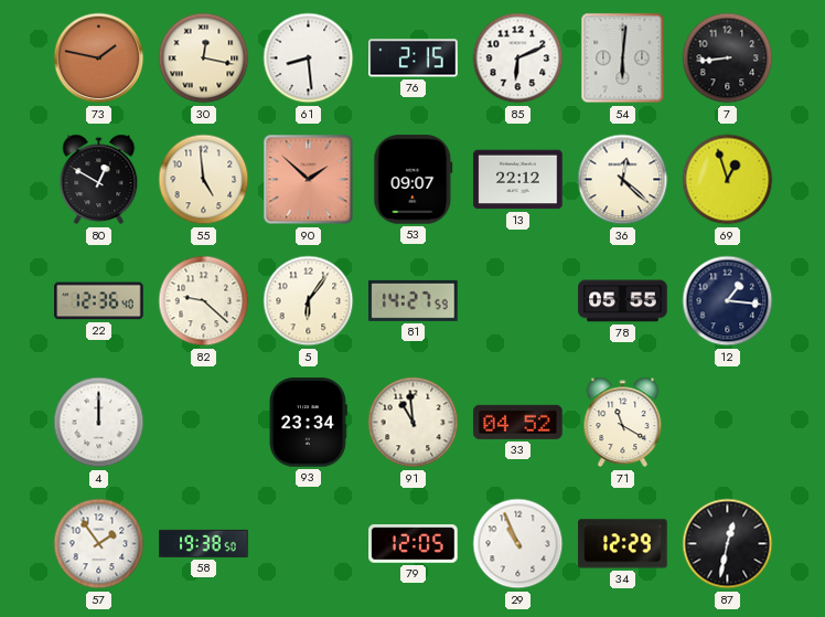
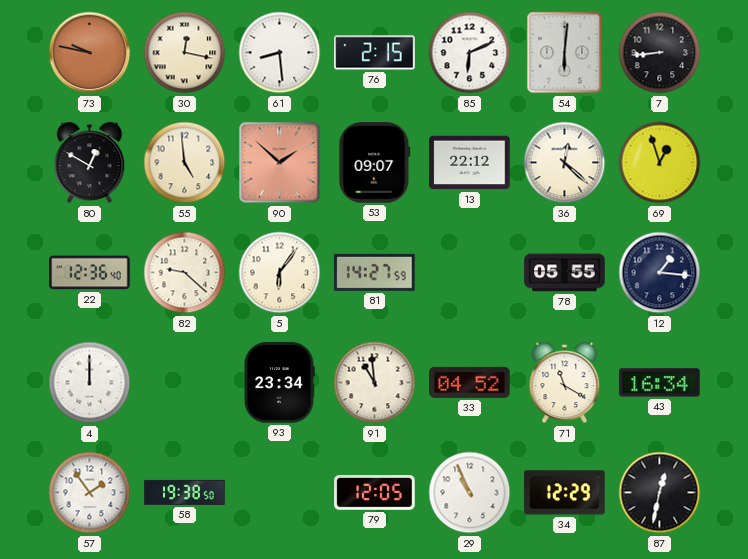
73: 1:47 -> 9:47 (90, 53)
43: none -> 16:34 (660, 383)
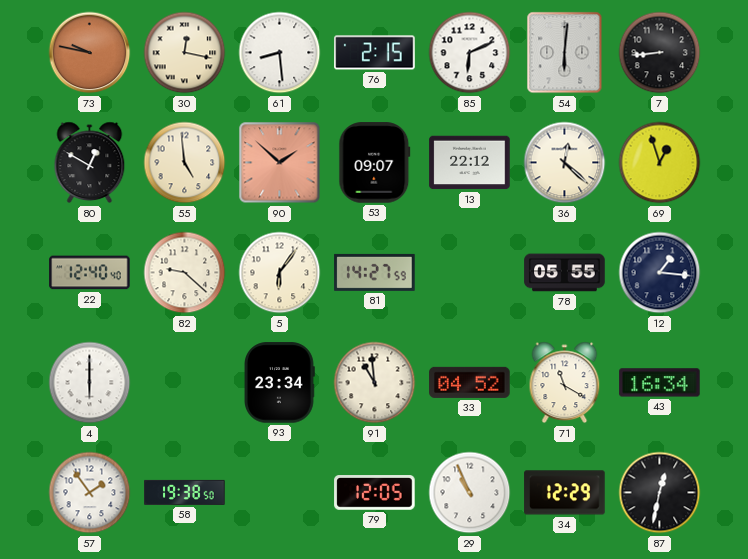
22: 12:36 -> 12:40 (90, 273)
4: 12:00 -> 6:00 (90, 383)
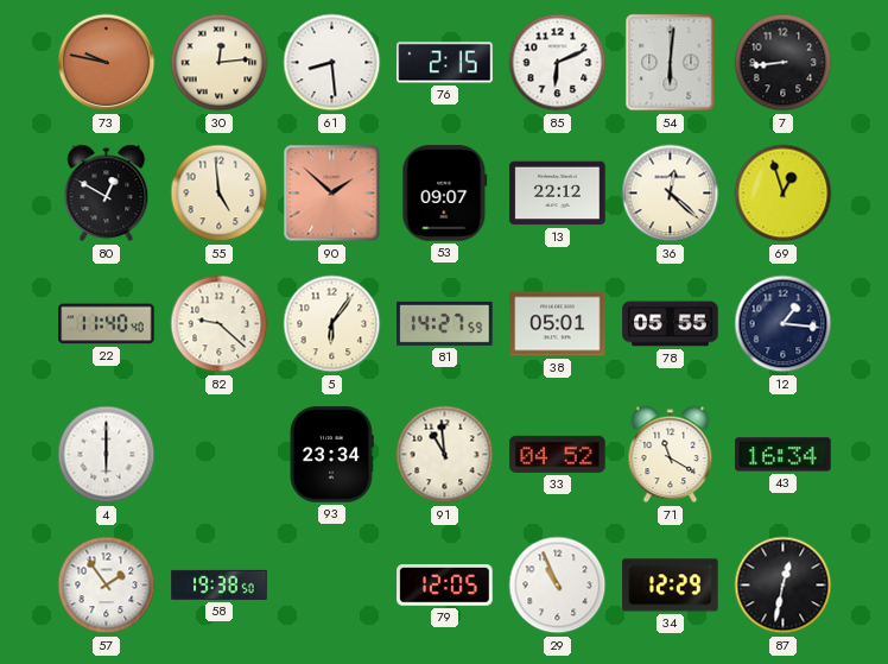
30: 12:17 -> 12:14 (220, 63)
22: 12:40 -> 11:40 (107, 324)
38: none -> 05:01 (558, 324)
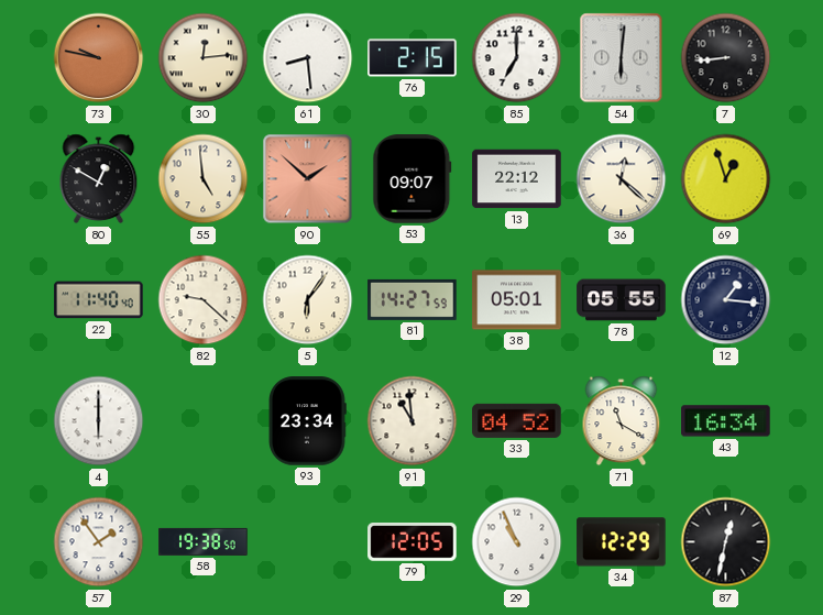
85: 6:11 -> 7:00 (517, 58)
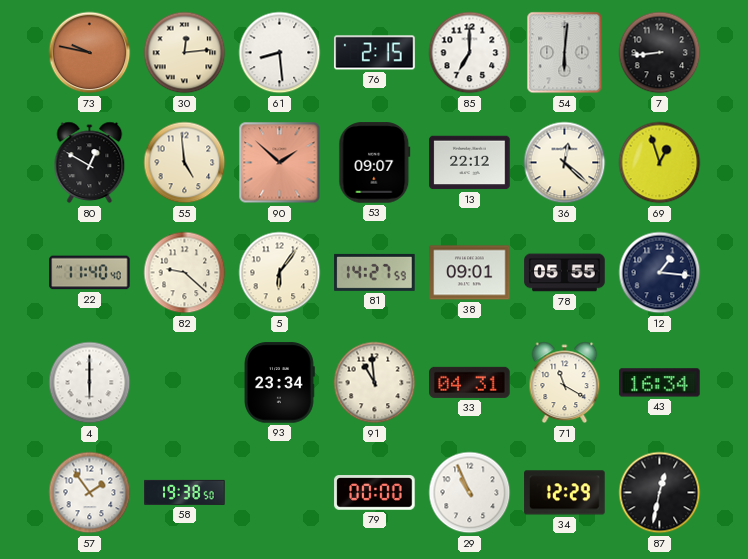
38: 05:01 -> 09:01 (470, 273)
33: 04:52 -> 04:31 (470, 382)
79: 12:05 -> 00:00 (375, 493)
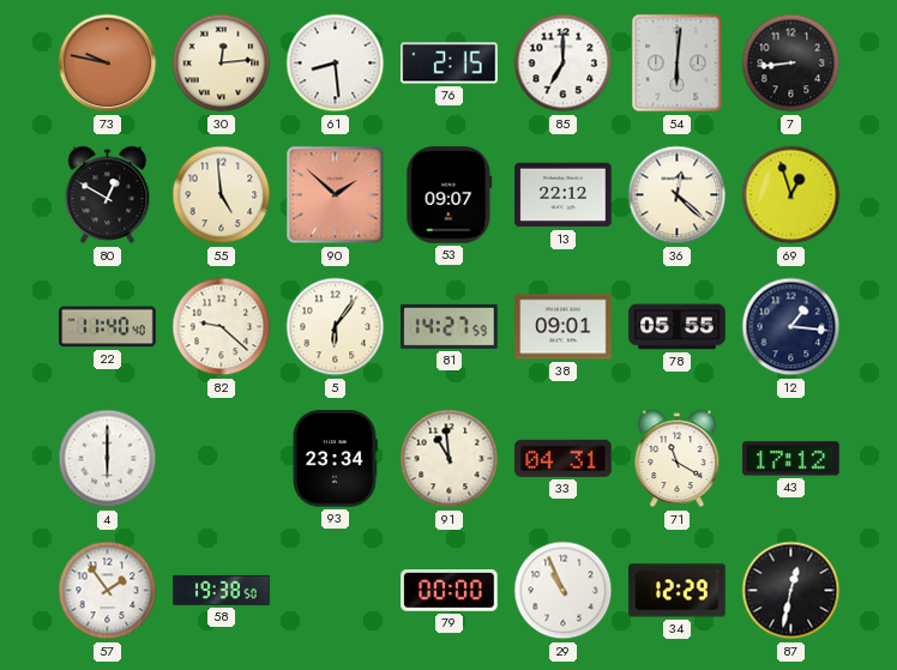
43: 16:34 -> 17:12 (791, 459)
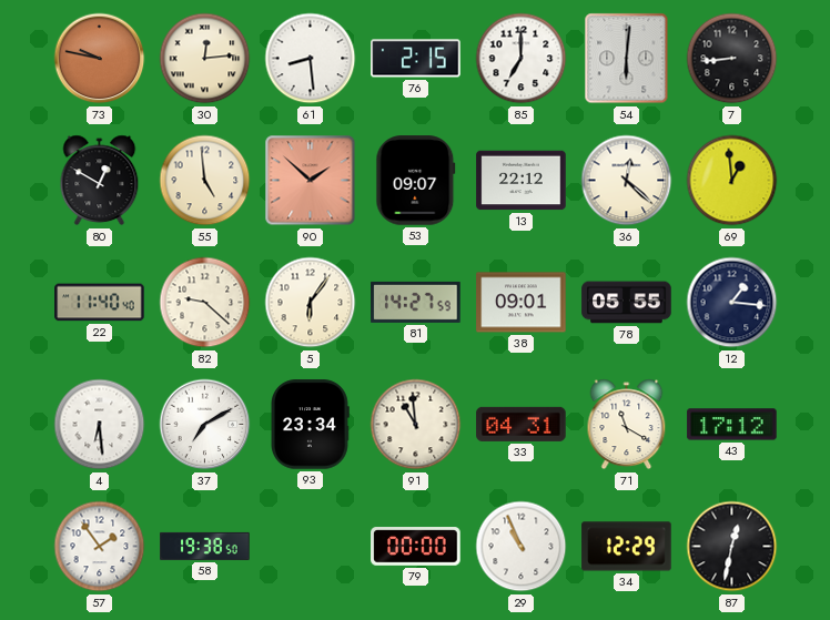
69: 12:57 -> 12:59 (732, 181)
4: 6:00 -> 6:29 (100, 425)
37: none -> 7:10 (205, 425)
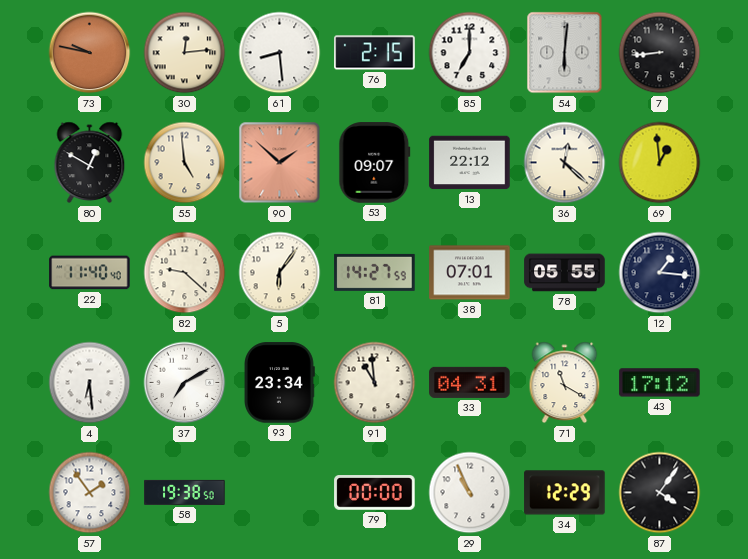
38: 09:01 -> 07:01 (470, 273)
87: 12:32 -> 4:06 (660, 493)
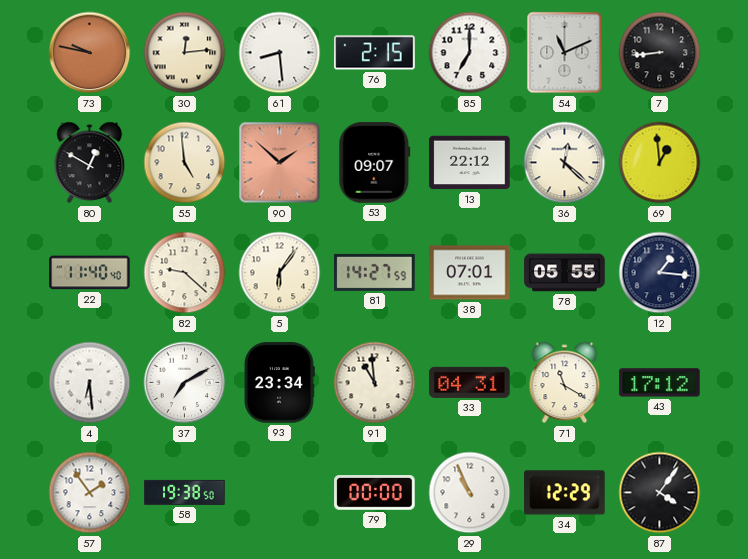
54: 6:01 -> 11:11 (565, 53)
